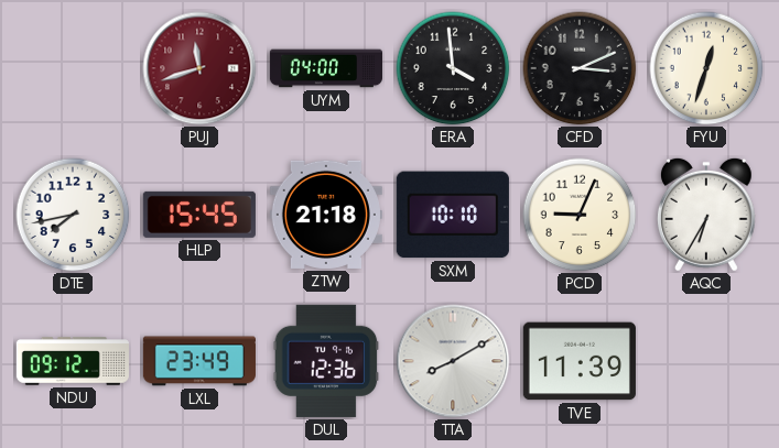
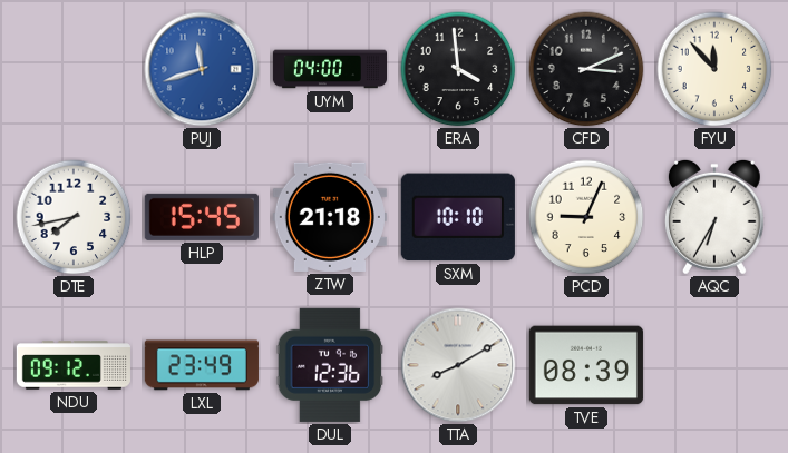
PUJ dial: burgundy -> blue (202, 69)
FYU: 12:33 -> 11:53 (714, 69)
TVE: 11:39 -> 08:39 (586, 365)
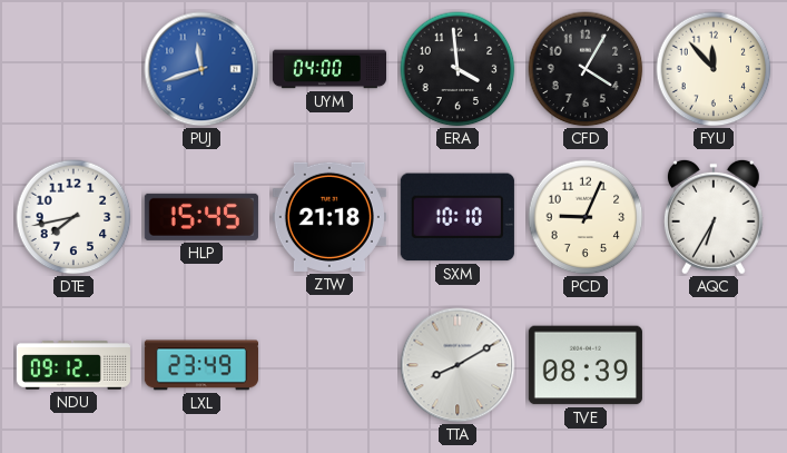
CFD: 3:11 -> 4:05 (586, 69)
DUL: 12:36 -> none (330, 365)
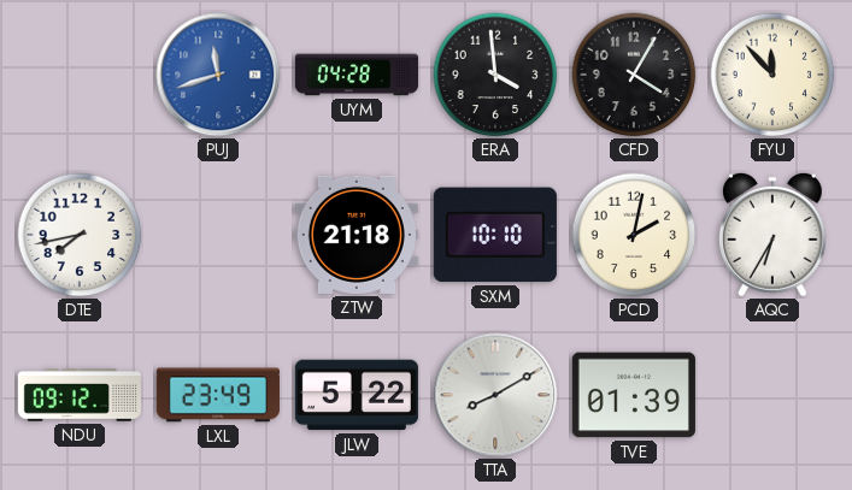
UYM: 04:00 -> 04:28 (356, 75)
HLP: 15:45 -> none (201, 217)
PCD: 9:04 -> 2:02 (634, 235)
JLW: none -> 5:22 (357, 395)
TVE: 08:39 -> 01:39 (634, 395)
